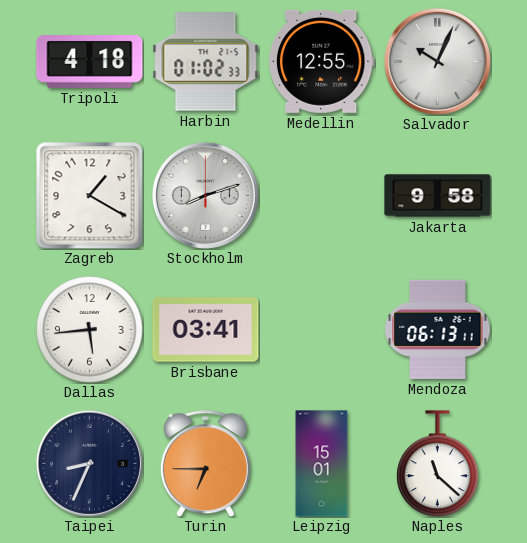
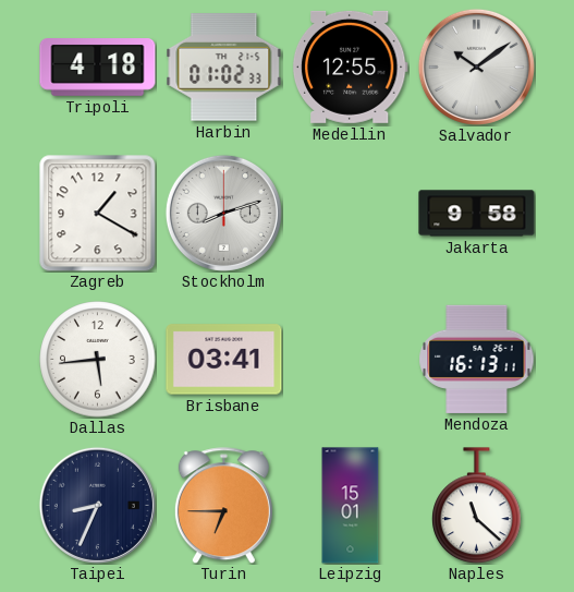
Salvador: 10:04 -> 10:09 (476, 67)
Mendoza: 06:13 -> 16:13 (477, 359)
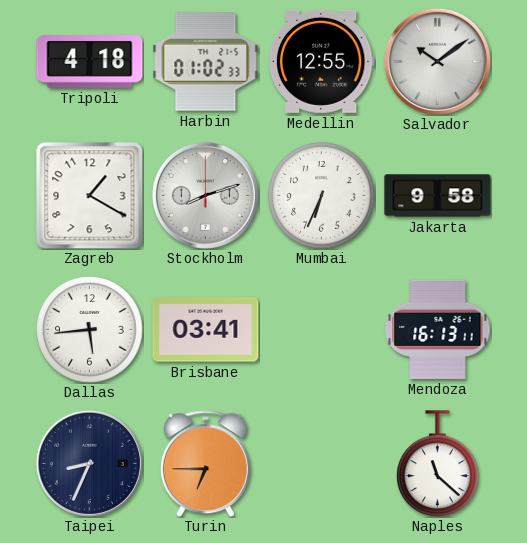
Mumbai: none -> 6:34 (322, 196)
Leipzig: 15:01 -> none (351, 506)
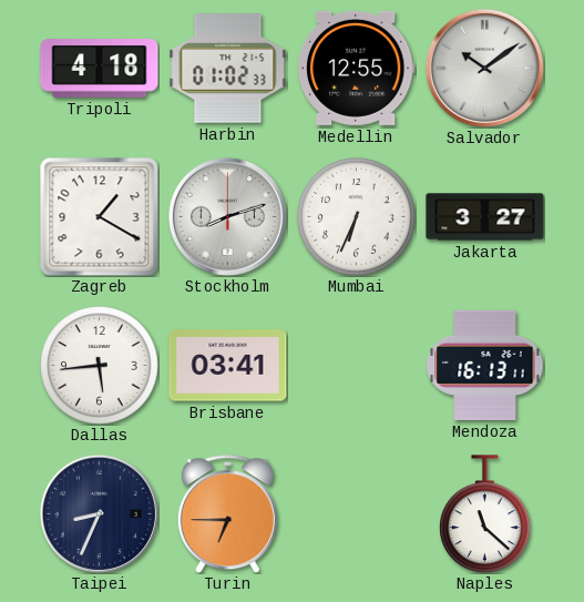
Jakarta: 9:58 -> 3:27 (485, 217)
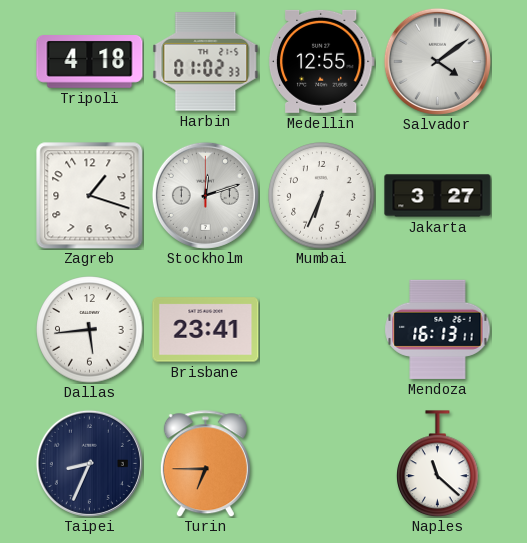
Salvador: 10:09 -> 4:09 (437, 61)
Zagreb: 1:20 -> 1:18 (90, 196)
Stockholm: 8:12 -> 12:12 (205, 195)
Brisbane: 03:41 -> 23:41 (206, 330)
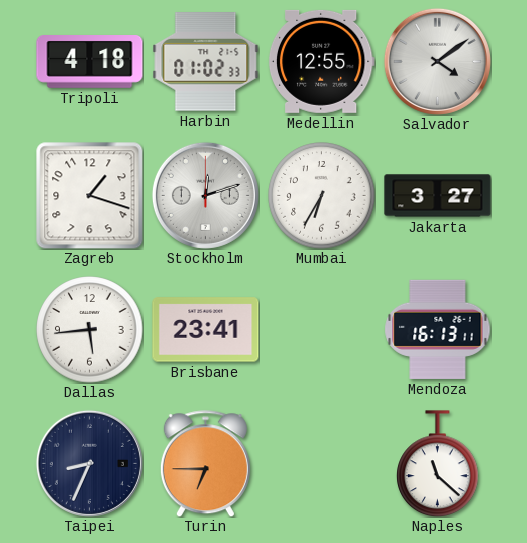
Mumbai: 6:34 -> 6:35 (322, 196)
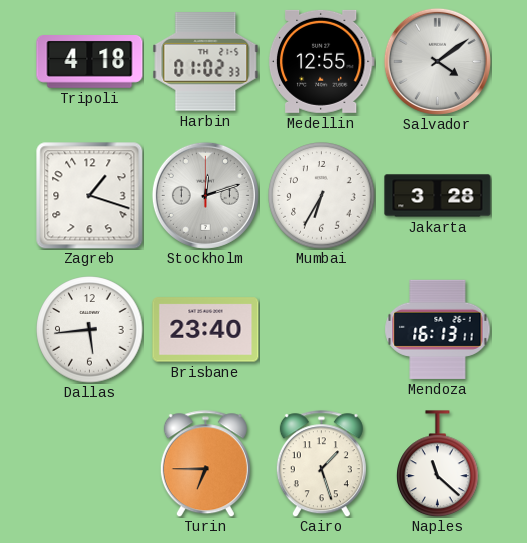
Jakarta: 3:27 -> 3:28 (438, 196)
Brisbane: 23:41 -> 23:40 (206, 330)
Taipei: 8:34 -> none (89, 463)
Cairo: none -> 1:27 (321, 464)
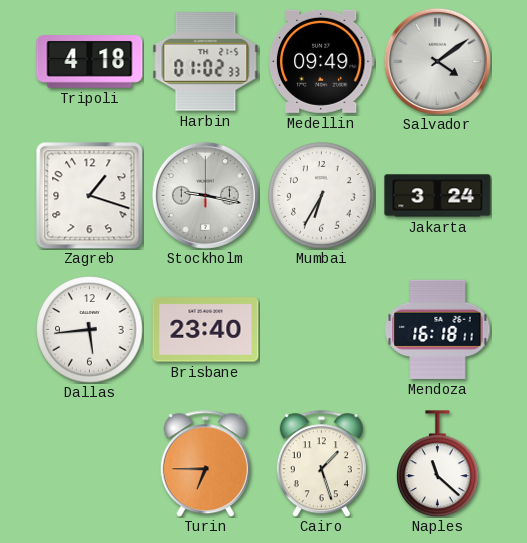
Medellin: 12:55 -> 09:49 (321, 61)
Stockholm: 12:12 -> 9:17 (205, 195)
Jakarta: 3:28 -> 3:24 (438, 196)
Mendoza: 16:13 -> 16:18 (438, 329)
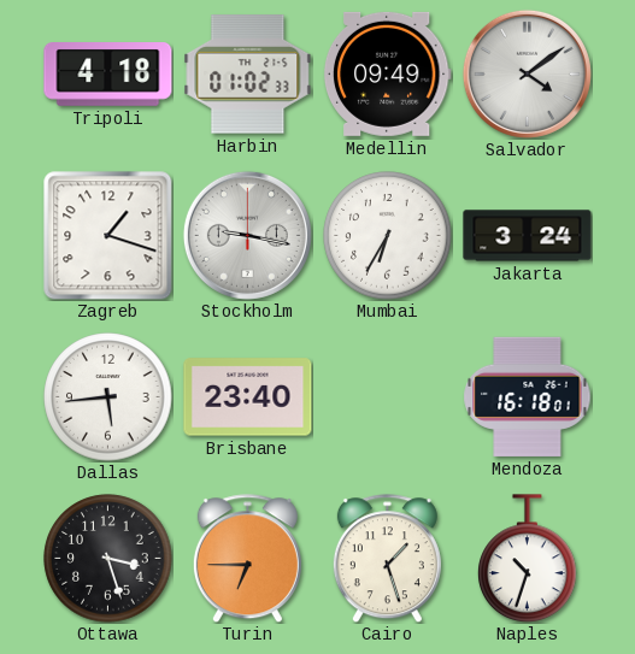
Mendoza: 16:18:11 -> 16:18:01 (528, 396)
Ottawa: none -> 3:27 (108, 559)
Naples: 11:22 -> 10:33 (528, 559)
